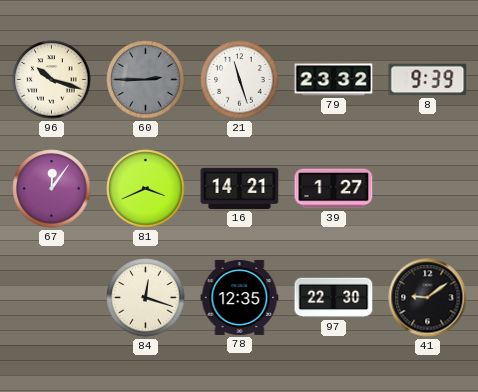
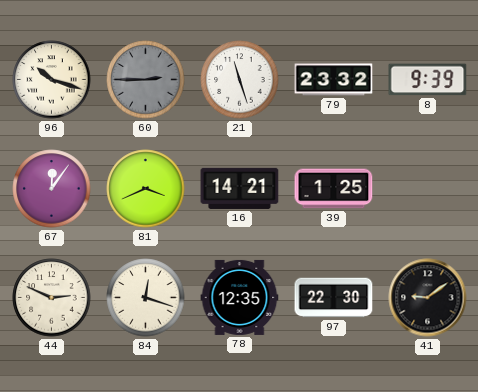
39: 1:27 -> 1:25 (334, 189)
44: none -> 2:49 (52, 298)
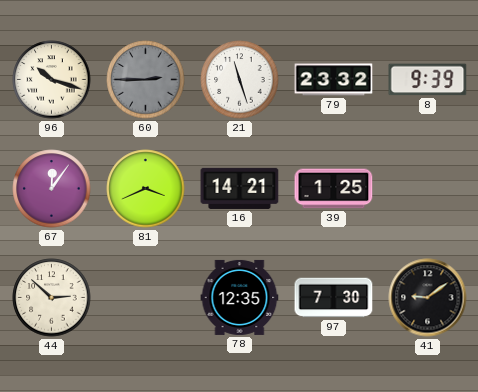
44: 2:49 -> 2:52 (52, 298)
84: 12:18 -> none (146, 298)
97: 22:30 -> 7:30 (334, 298)
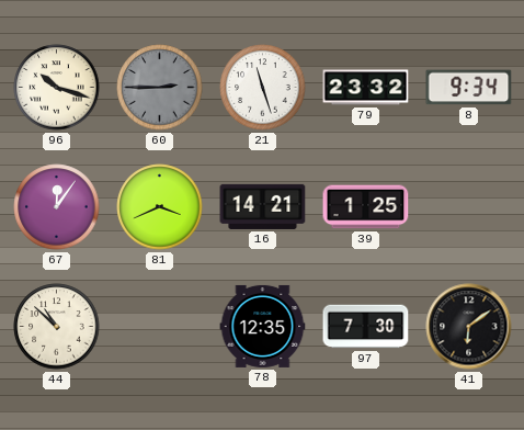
8: 9:39 -> 9:34 (469, 88)
44: 2:52 -> 10:52 (57, 327)
41: 9:09 -> 6:09 (469, 327)
